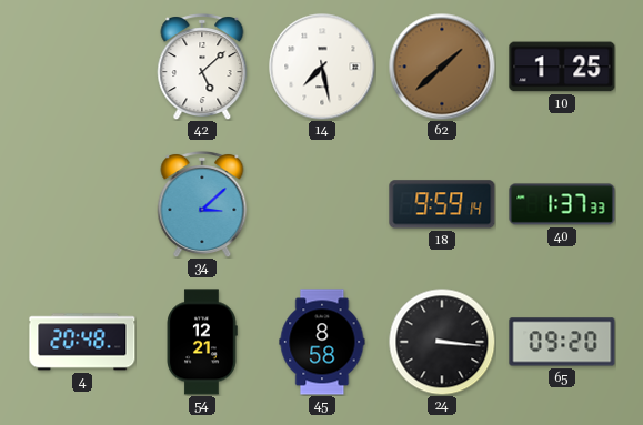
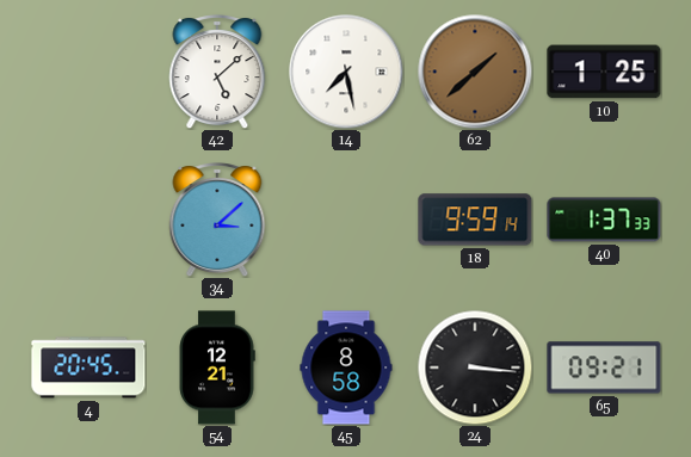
4: 20:48 -> 20:45 (88, 368)
65: 09:20 -> 09:21 (604, 368)
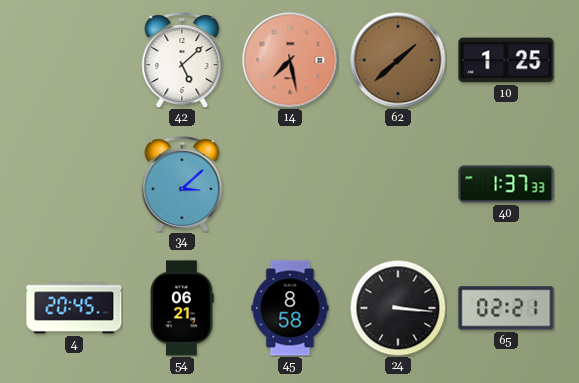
14 dial: white -> salmon (290, 60)
18: 9:59 -> none (475, 220)
54: 12:21 -> 06:21 (182, 308)
65: 09:21 -> 02:21 (506, 308)
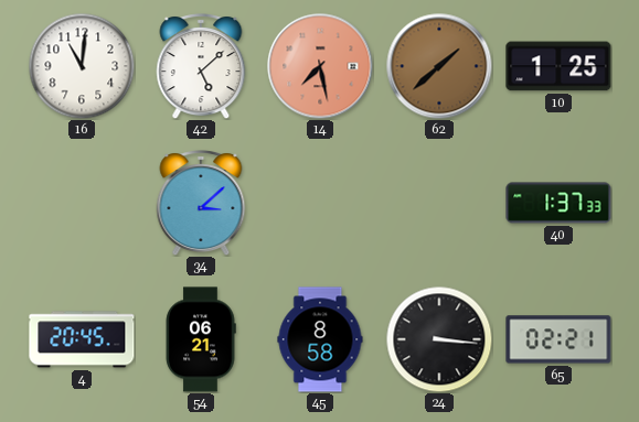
16: none -> 11:01 (82, 66)
